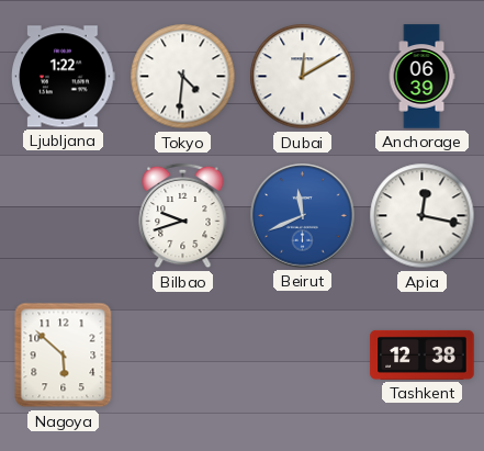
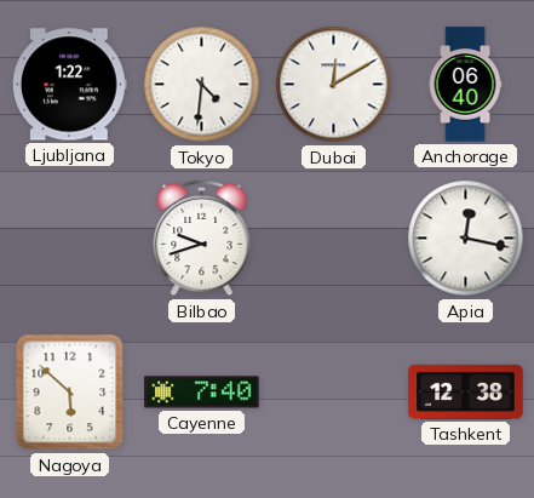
Anchorage: 06:39 -> 06:40 (465, 85)
Beirut: 11:41 -> none (303, 216)
Cayenne: none -> 7:40 (202, 393)
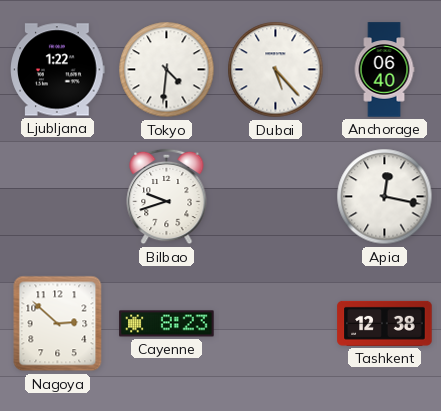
Dubai: 12:10 -> 5:23 (276, 70)
Nagoya: 5:52 -> 2:52 (58, 324)
Cayenne: 7:40 -> 8:23 (167, 324)
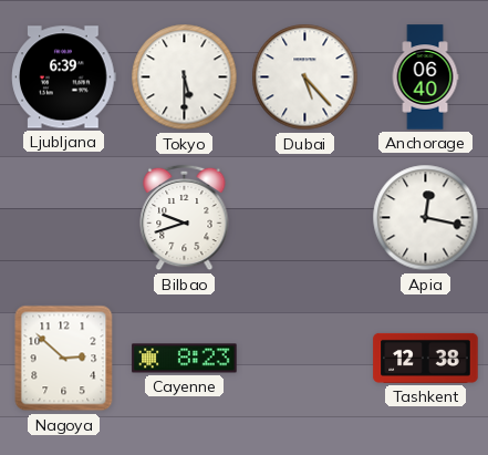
Ljubljana: 1:22 -> 6:39 (64, 77)
Tokyo: 4:31 -> 5:30 (185, 77)
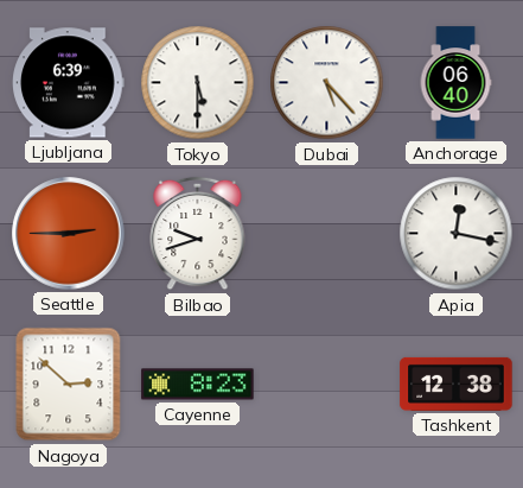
Seattle: none -> 2:45 (69, 234)
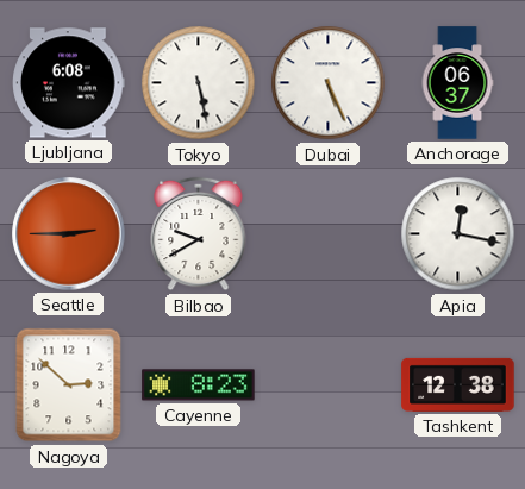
Ljubljana: 6:39 -> 6:08 (69, 83)
Tokyo: 5:30 -> 5:28 (199, 83)
Dubai: 5:23 -> 5:26 (329, 83)
Anchorage: 06:40 -> 06:37 (457, 83)
Bilbao: 9:42 -> 9:40 (199, 234)
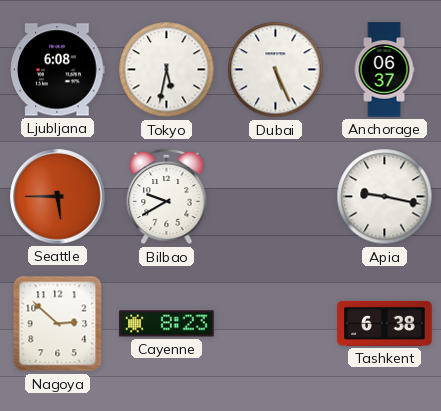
Tokyo: 5:28 -> 5:32 (167, 70)
Seattle: 2:45 -> 5:45 (58, 197)
Apia: 12:17 -> 9:17 (385, 197)
Tashkent: 12:38 -> 6:38 (385, 323)
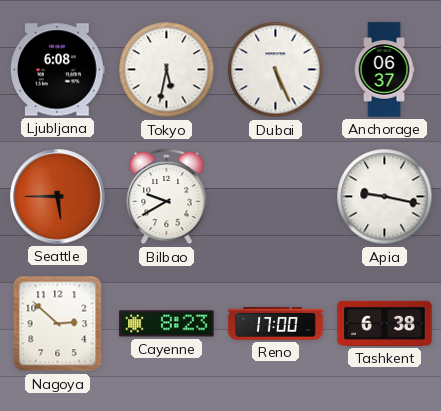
Reno: none -> 17:00 (276, 324)
